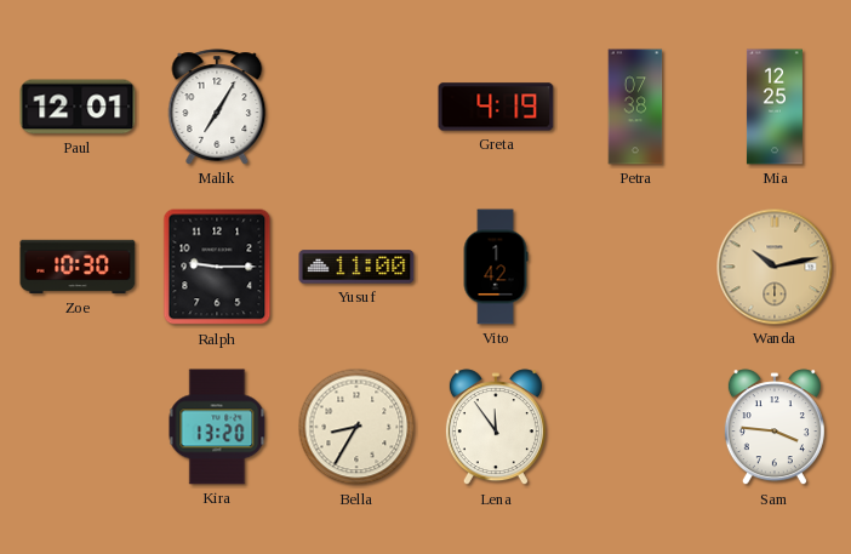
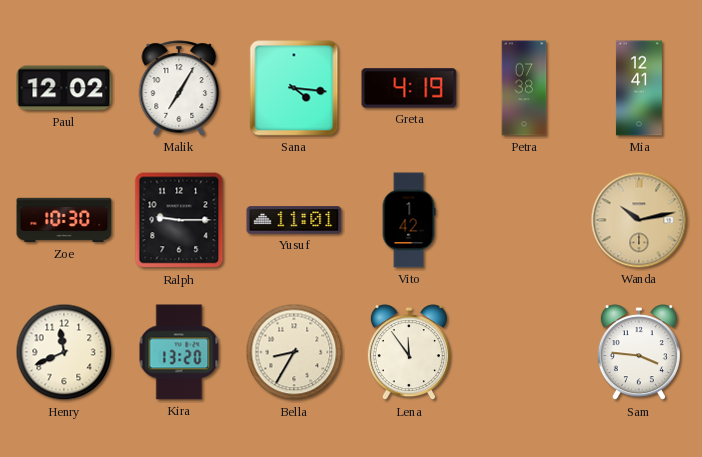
Paul: 12:01 -> 12:02 (64, 88)
Sana: none -> 4:16 (294, 88)
Mia: 12:25 -> 12:41 (639, 88)
Yusuf: 11:00 -> 11:01 (294, 220)
Henry: none -> 11:41 (64, 352)
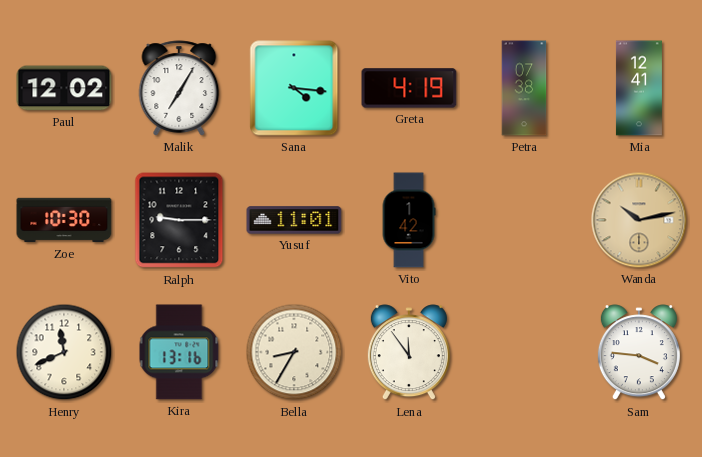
Kira: 13:20 -> 13:16 (179, 352)
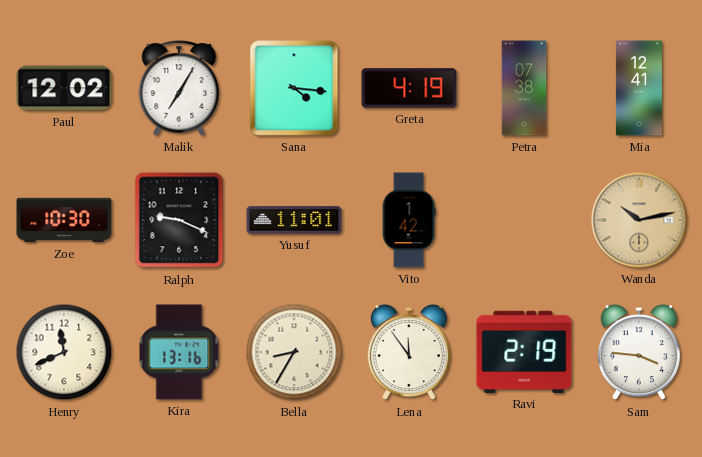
Ralph: 9:15 -> 9:19 (179, 220)
Ravi: none -> 2:19 (524, 352)
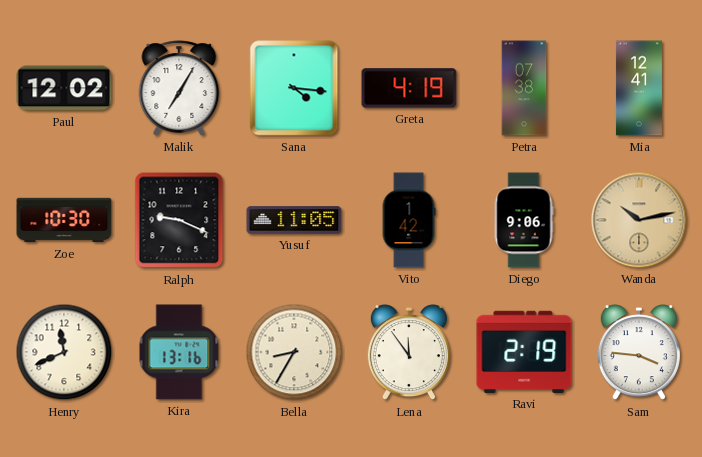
Yusuf: 11:01 -> 11:05 (294, 220)
Diego: none -> 9:06 (524, 220)
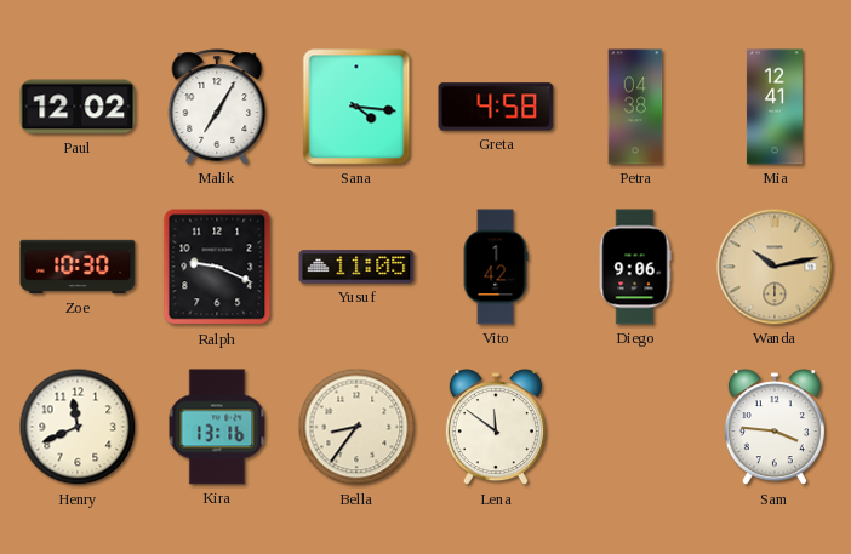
Greta: 4:19 -> 4:58 (496, 107)
Petra: 07:38 -> 04:38 (635, 107)
Bella: 8:35 -> 8:36 (356, 427)
Lena: 11:54 -> 11:51 (496, 428)
Ravi: 2:19 -> none (524, 352)
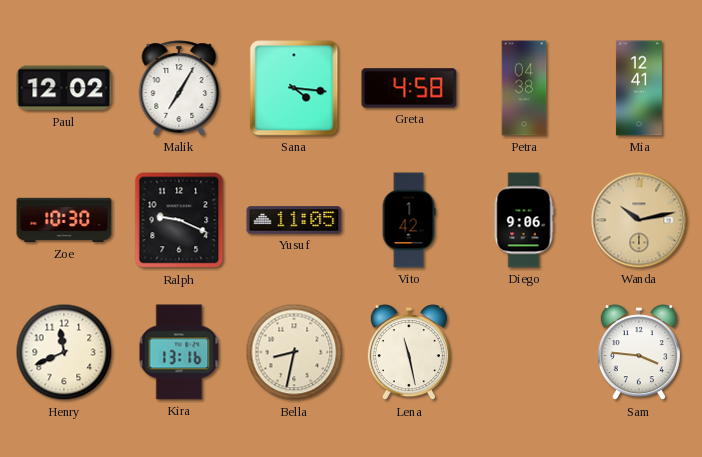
Bella: 8:36 -> 8:32 (294, 352)
Lena: 11:51 -> 11:28 (409, 353)
